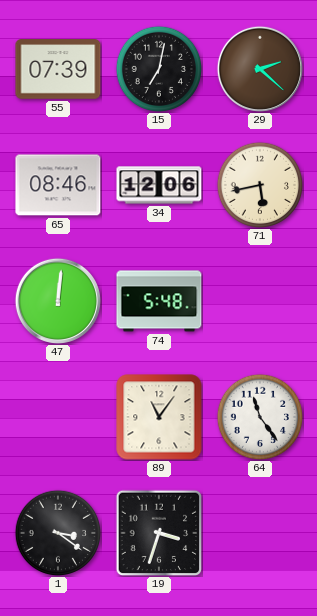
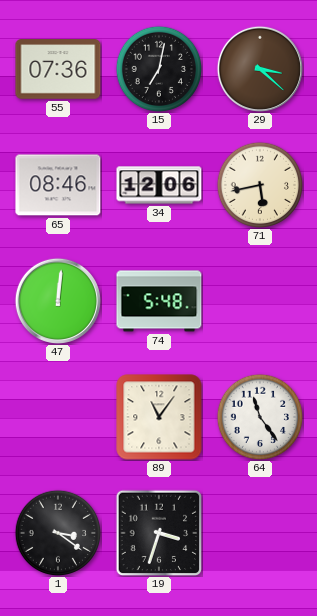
55: 07:39 -> 07:36 (58, 69)
29: 2:22 -> 3:22 (260, 69)
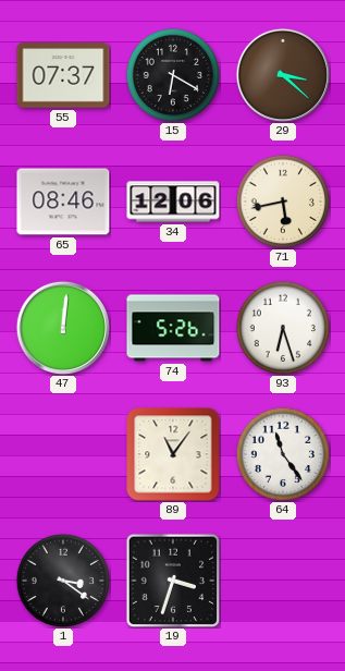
55: 07:36 -> 07:37 (63, 75)
15: 7:02 -> 6:20 (172, 74)
74: 5:48 -> 5:26 (173, 328)
93: none -> 6:27 (282, 327)
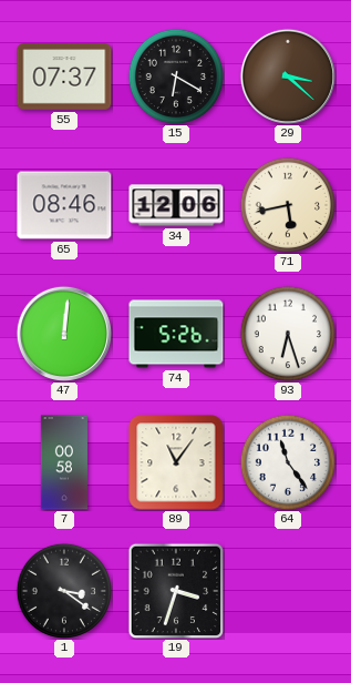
7: none -> 00:58 (64, 462)
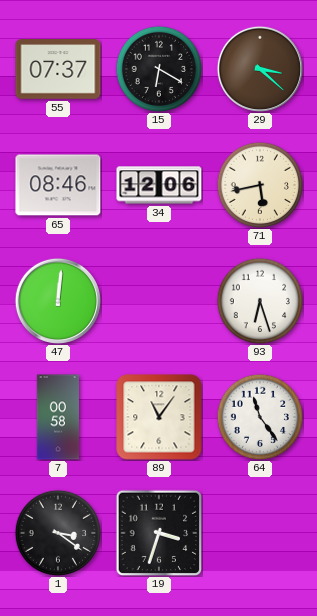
74: 5:26 -> none (176, 334)
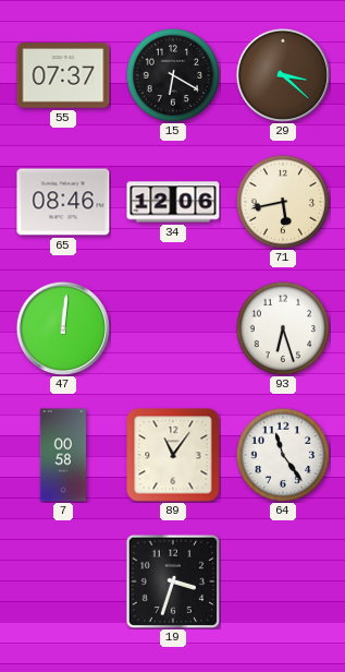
1: 3:21 -> none (57, 532)
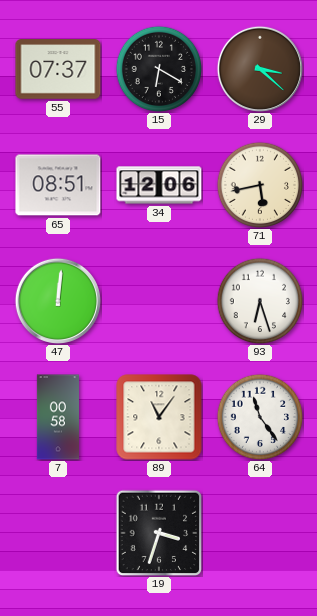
65: 08:46 -> 08:51 (58, 185)
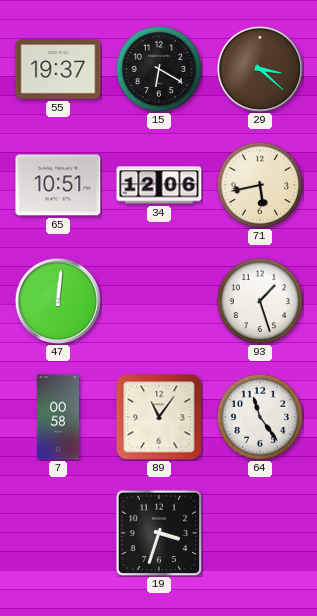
55: 07:37 -> 19:37 (58, 69)
65: 08:51 -> 10:51 (58, 185)
93: 6:27 -> 1:27 (259, 300)
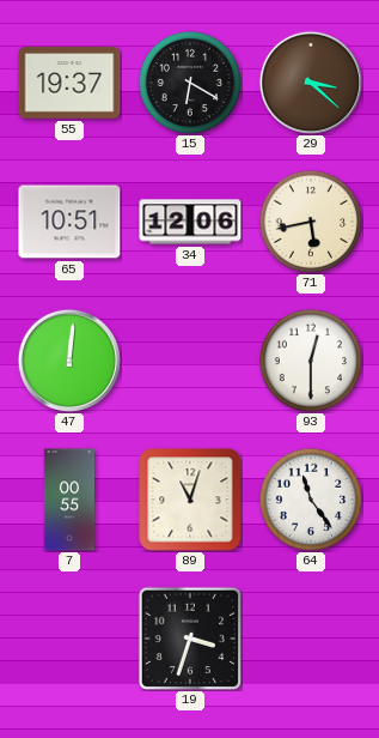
93: 1:27 -> 12:30 (310, 359)
7: 00:58 -> 00:55 (69, 500)
89: 11:06 -> 11:03 (190, 500)
